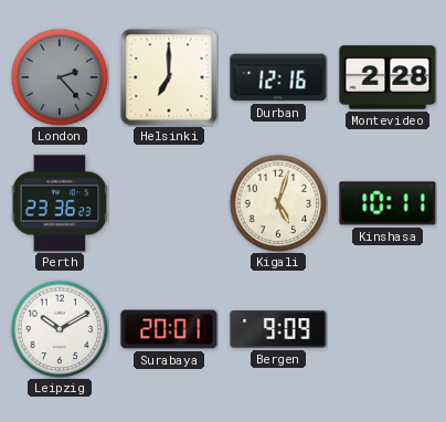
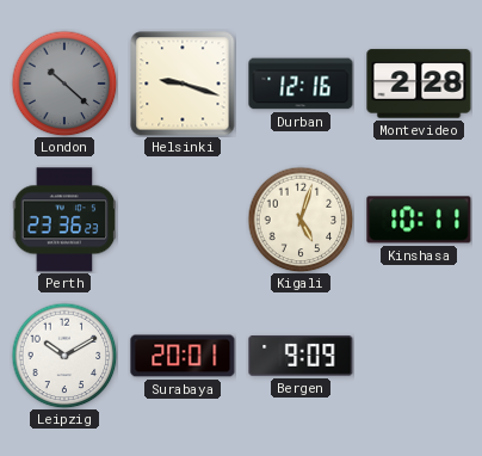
London: 2:23 -> 10:22 (64, 84)
Helsinki: 7:00 -> 9:18 (183, 84)
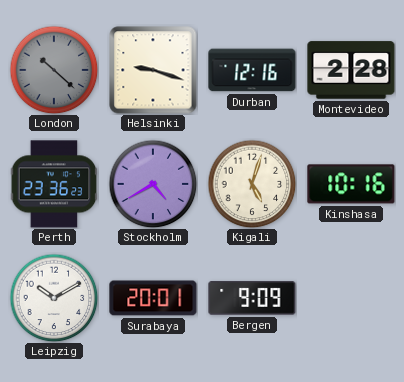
Stockholm: none -> 4:40 (153, 184)
Kinshasa: 10:11 -> 10:16 (351, 184)
